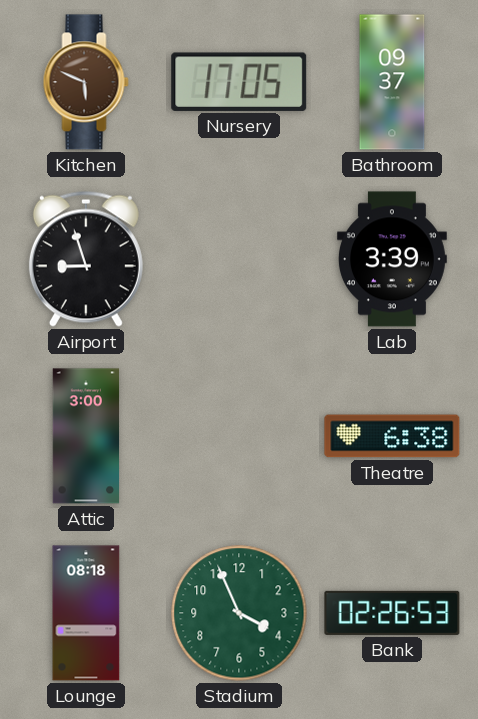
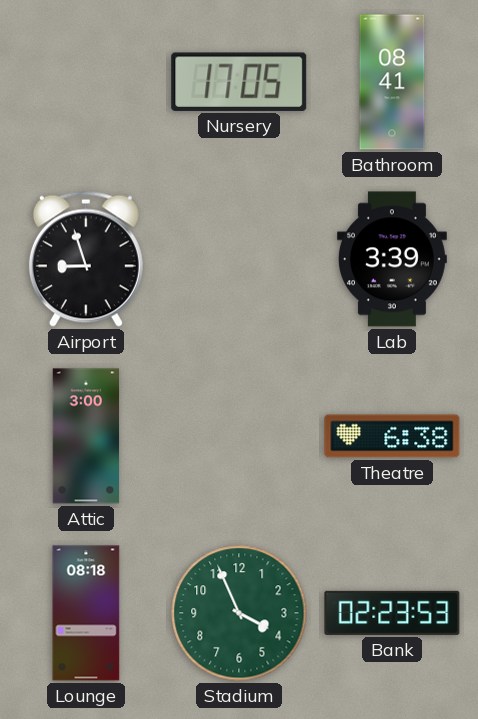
Kitchen: 5:49 -> none (86, 82)
Bathroom: 09:37 -> 08:41 (392, 82)
Bank: 02:26 -> 02:23 (392, 613)
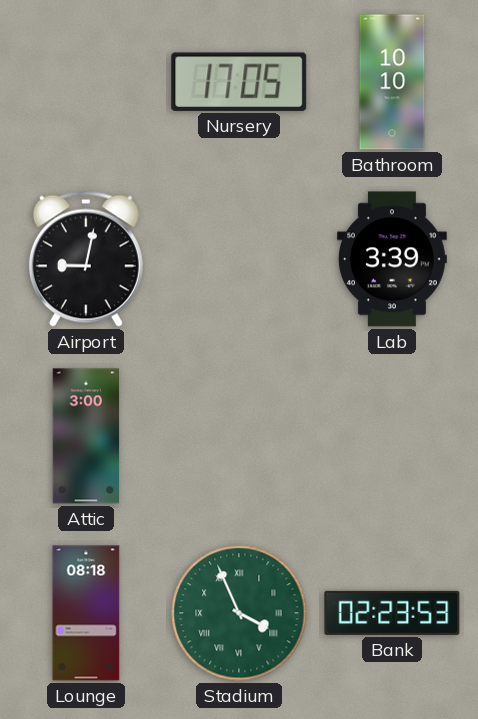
Bathroom: 08:41 -> 10:10 (392, 82)
Airport: 8:57 -> 9:02 (86, 259)
Theatre: 6:38 -> none (392, 436)
Stadium numerals: Arabic -> Roman (239, 613)
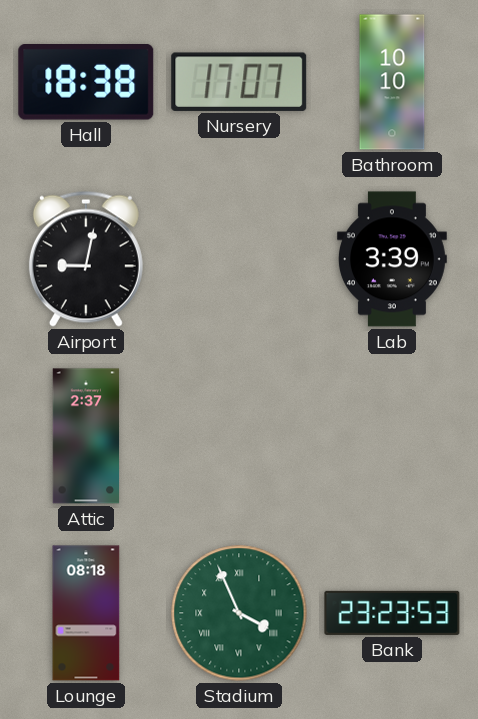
Hall: none -> 18:38 (86, 83)
Nursery: 17:05 -> 17:07 (239, 82)
Attic: 3:00 -> 2:37 (86, 436)
Bank: 02:23 -> 23:23 (392, 613)
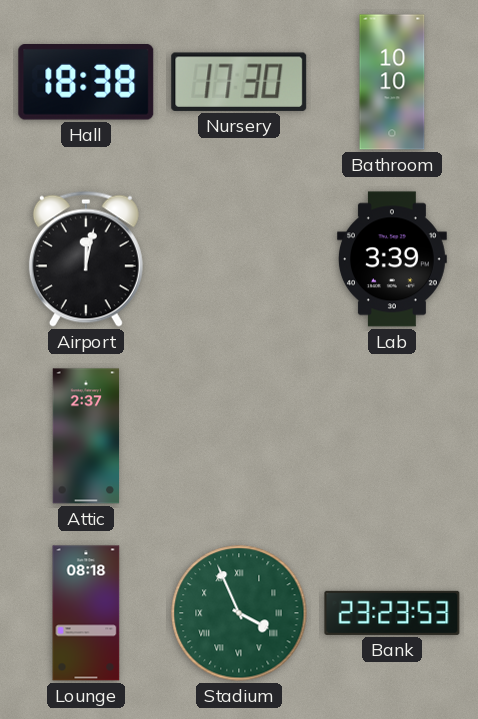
Nursery: 17:07 -> 17:30 (239, 82)
Airport: 9:02 -> 12:02 (86, 259)
